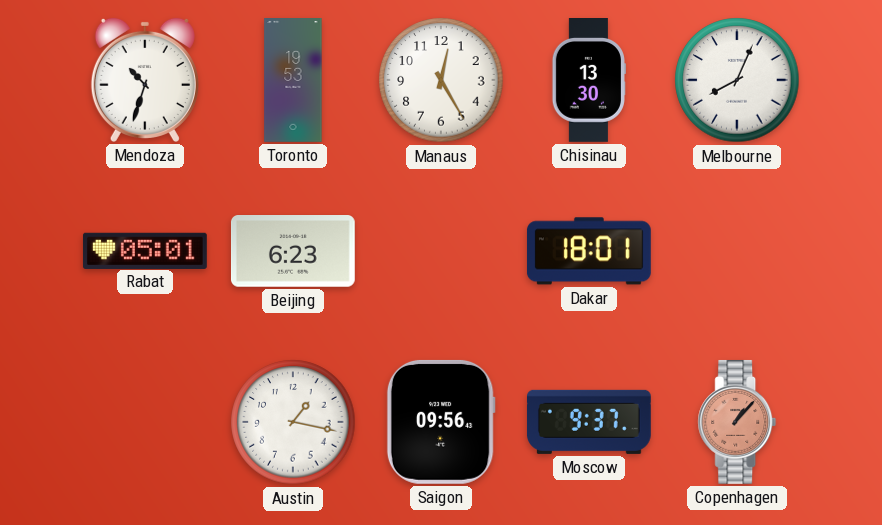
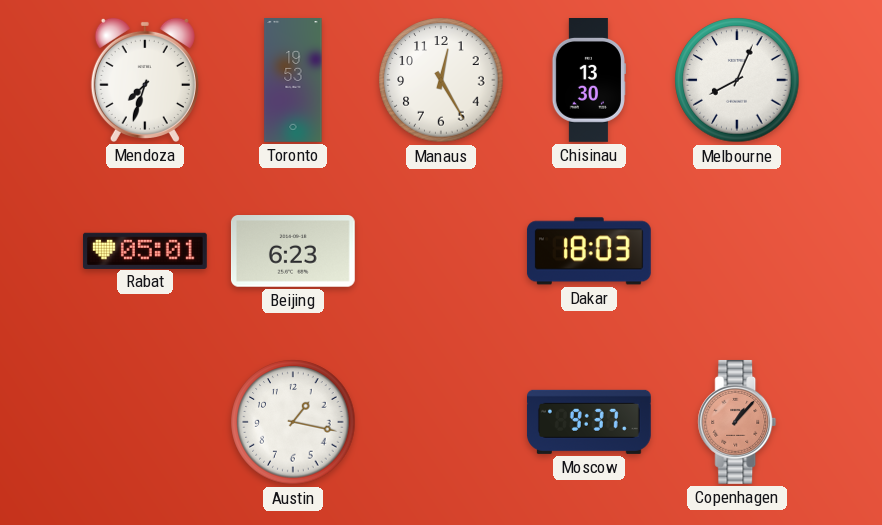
Mendoza: 10:33 -> 7:33 (145, 80)
Dakar: 18:01 -> 18:03 (589, 251)
Saigon: 09:56 -> none (441, 422)
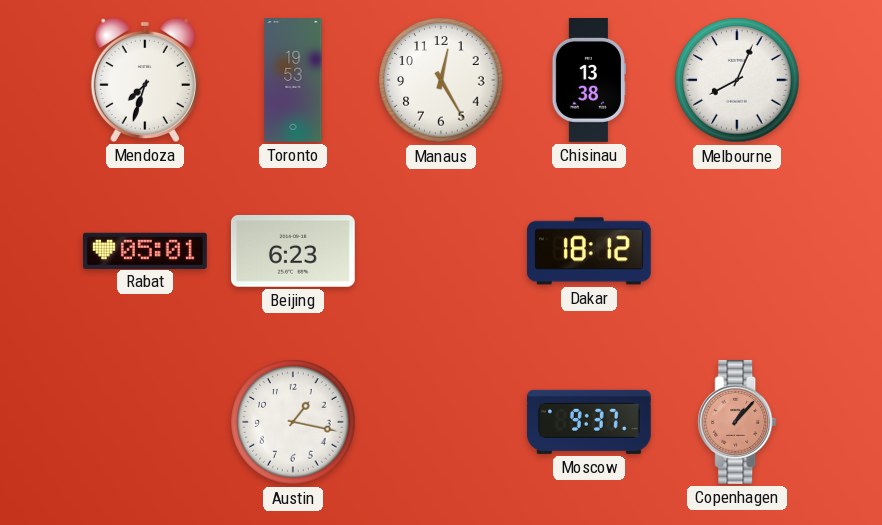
Chisinau: 13:30 -> 13:38 (589, 81)
Dakar: 18:03 -> 18:12 (589, 251)
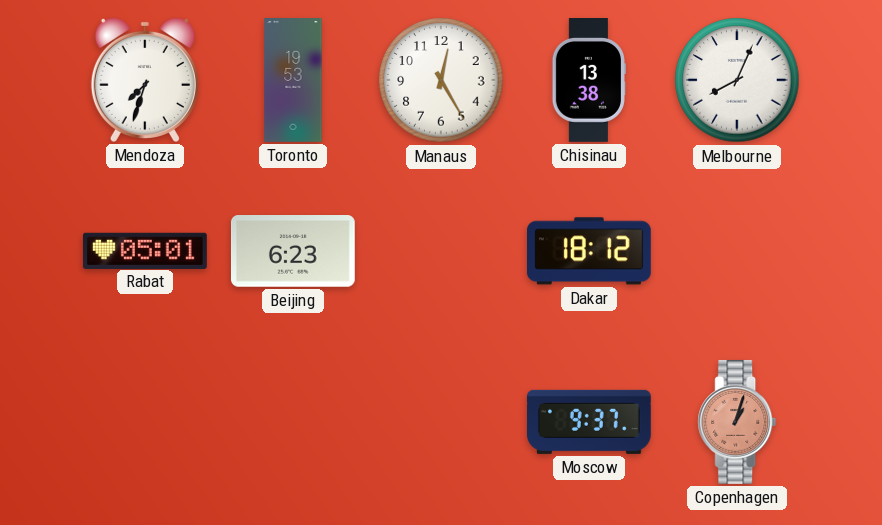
Austin: 1:17 -> none (293, 422)
Copenhagen: 1:07 -> 1:03 (737, 422)
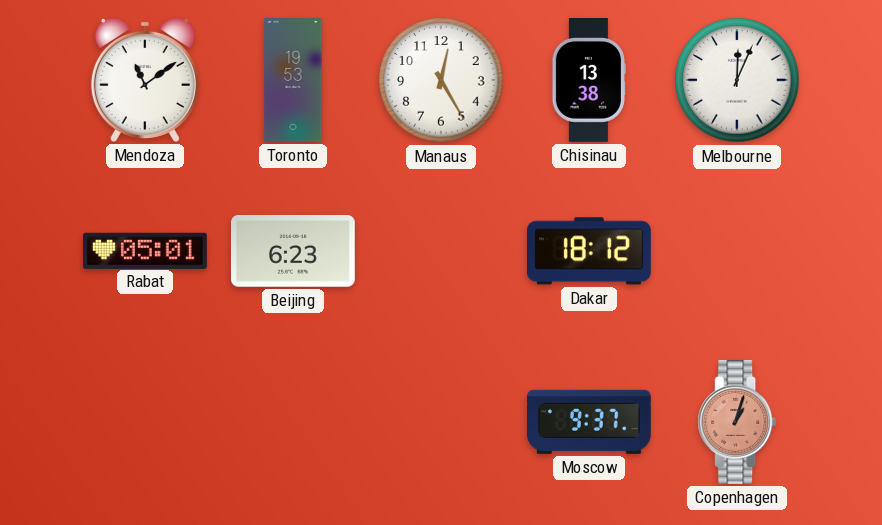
Mendoza: 7:33 -> 11:09 (145, 80)
Melbourne: 8:04 -> 12:04 (737, 80)
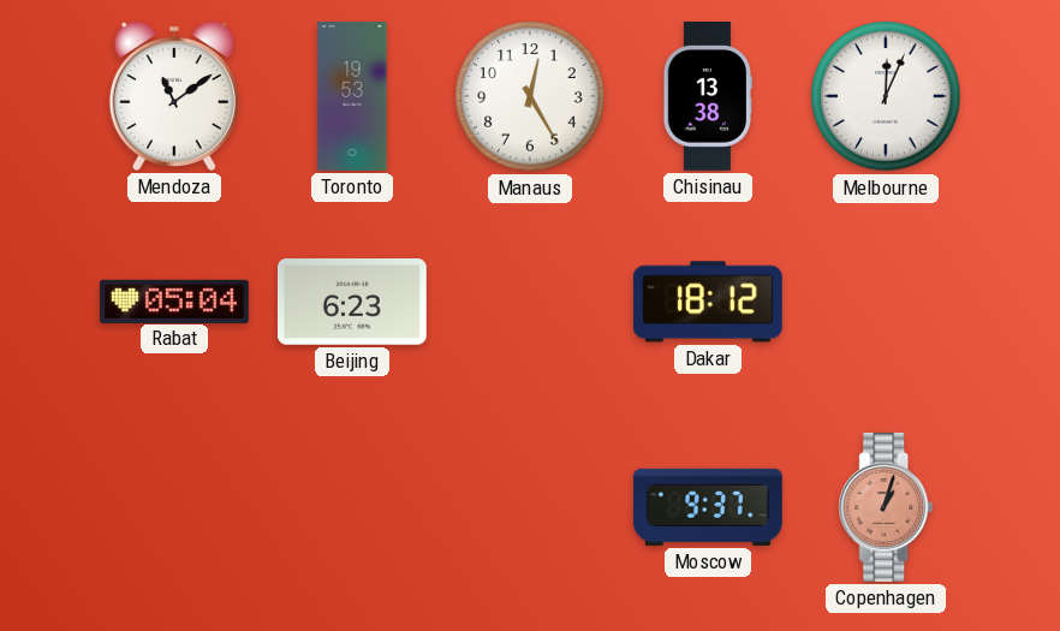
Rabat: 05:01 -> 05:04 (174, 300)
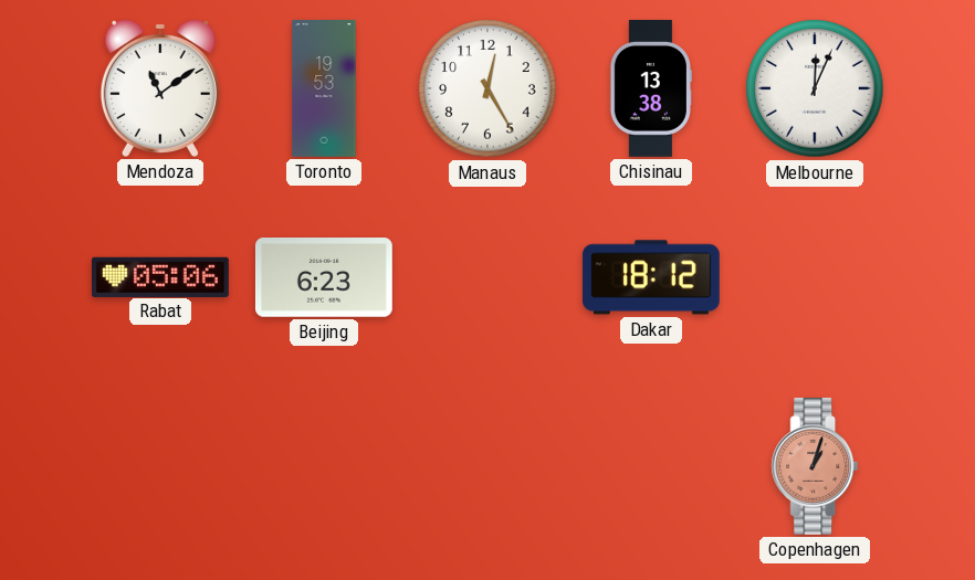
Rabat: 05:04 -> 05:06 (160, 276)
Moscow: 9:37 -> none (708, 507)
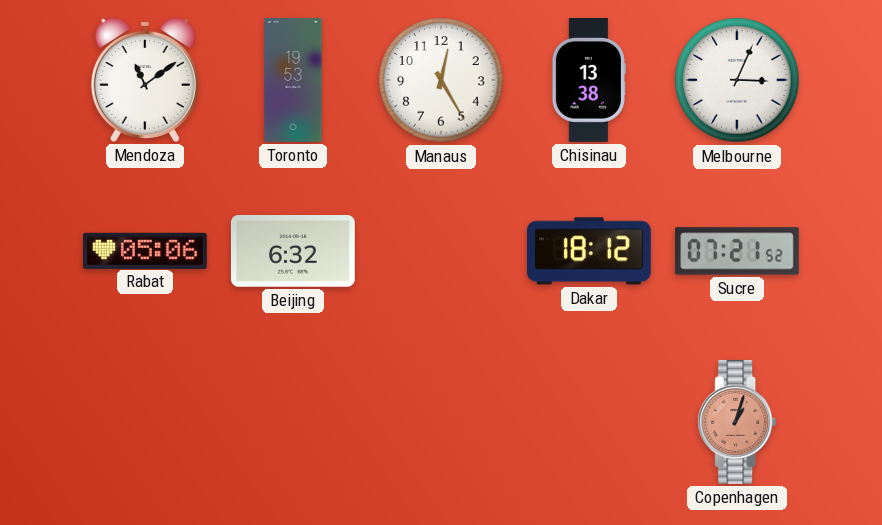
Melbourne: 12:04 -> 3:04 (737, 80)
Beijing: 6:23 -> 6:32 (293, 252)
Sucre: none -> 07:21 (737, 251)
